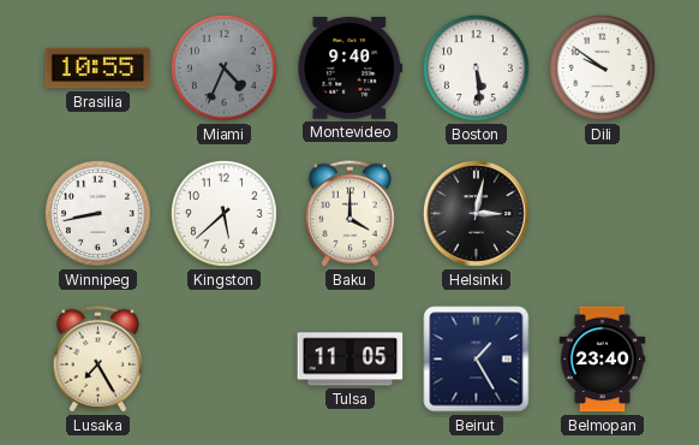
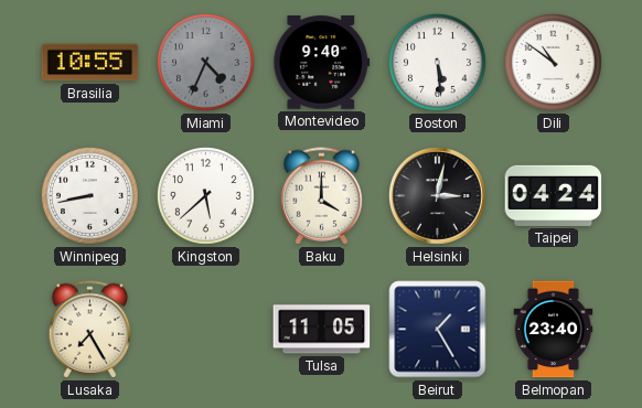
Dili: 9:51 -> 10:51 (553, 62)
Taipei: none -> 04:24 (554, 195)
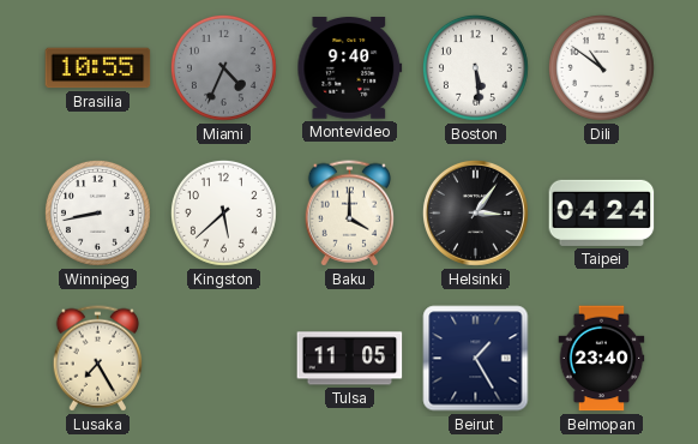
Helsinki: 3:02 -> 3:06 (475, 212)
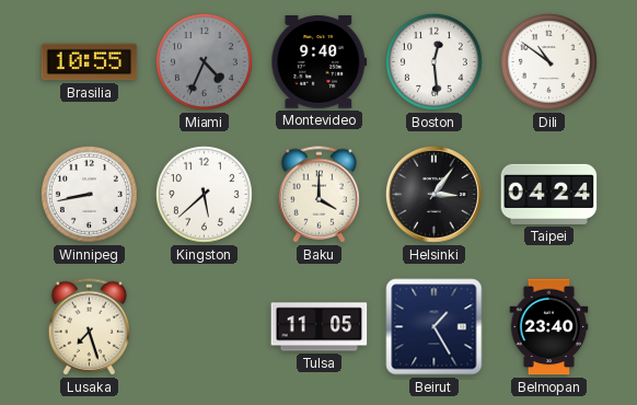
Boston: 5:29 -> 12:29 (433, 61)
Lusaka: 7:25 -> 7:27 (90, 327)
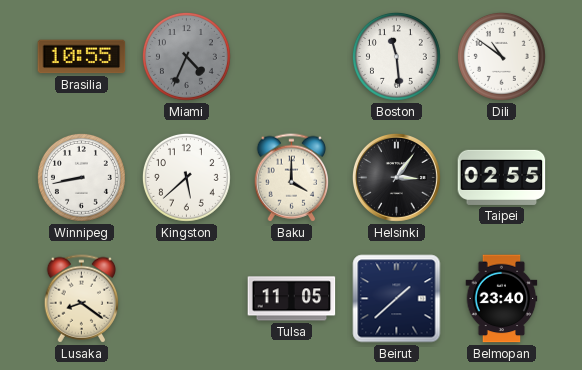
Montevideo: 9:40 -> none (320, 62)
Boston: 12:29 -> 11:29 (396, 56)
Taipei: 04:24 -> 02:55 (502, 177)
Lusaka: 7:27 -> 8:21 (82, 299)
Beirut: 1:25 -> 1:38 (397, 299)
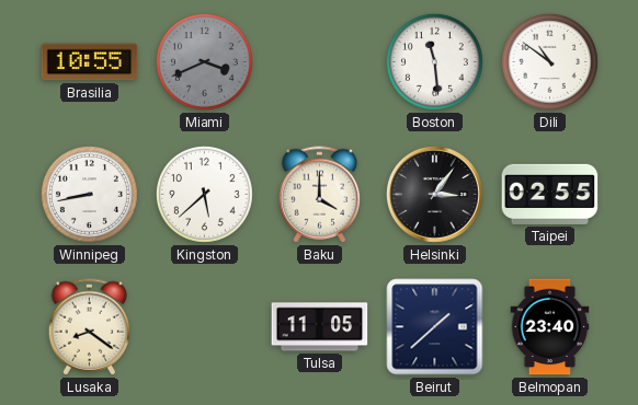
Miami: 4:34 -> 3:41 (204, 61)
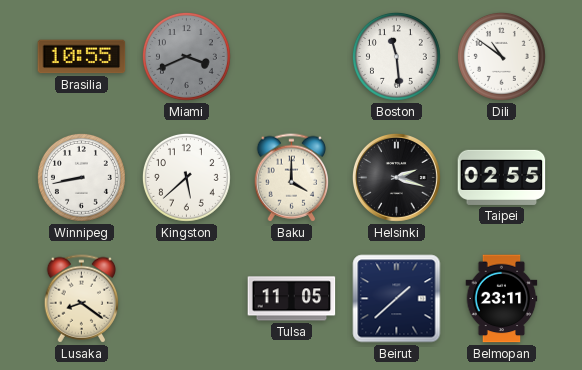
Helsinki: 3:06 -> 2:18 (396, 177)
Belmopan: 23:40 -> 23:11 (502, 299)
